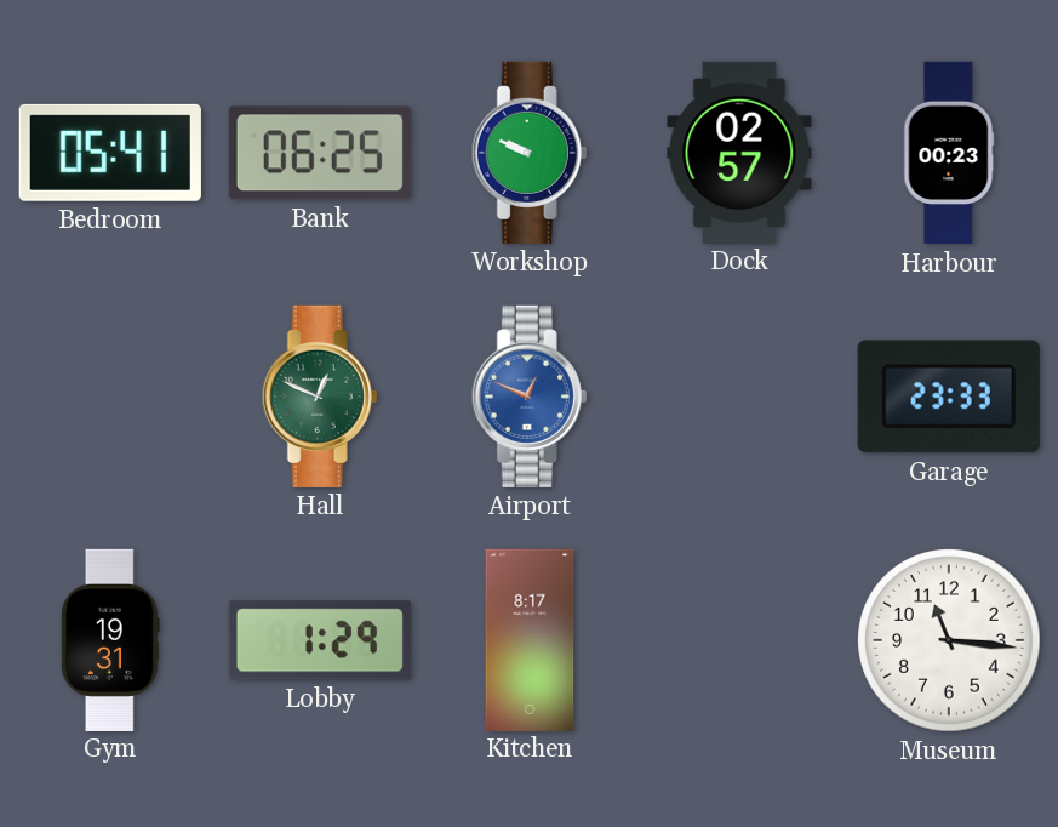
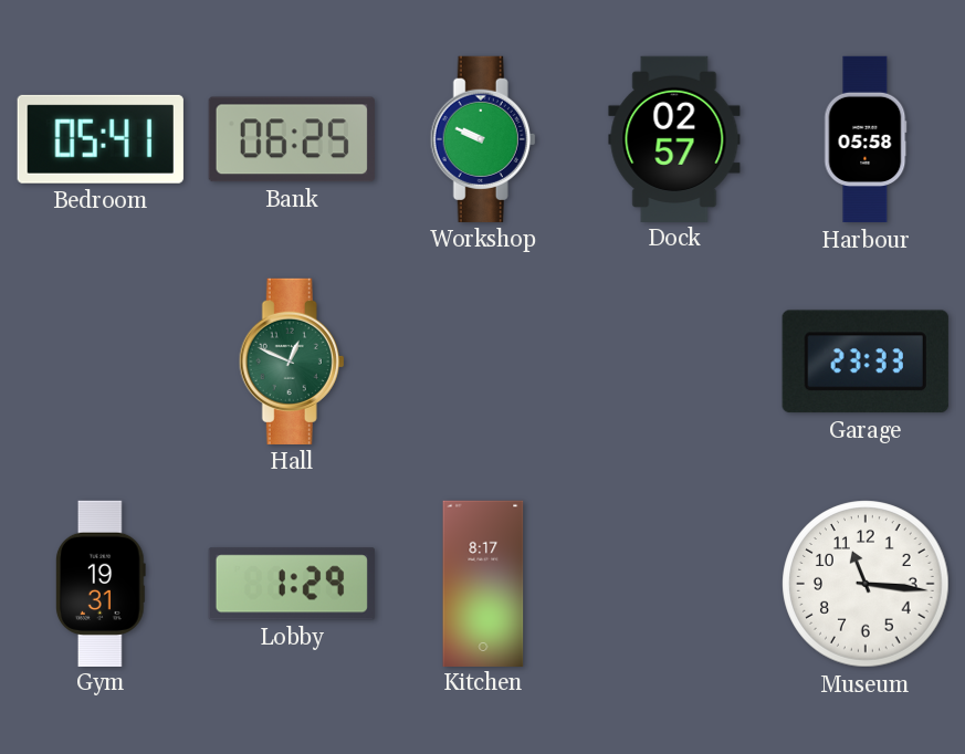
Harbour: 00:23 -> 05:58 (866, 139)
Airport: 12:49 -> none (530, 397)
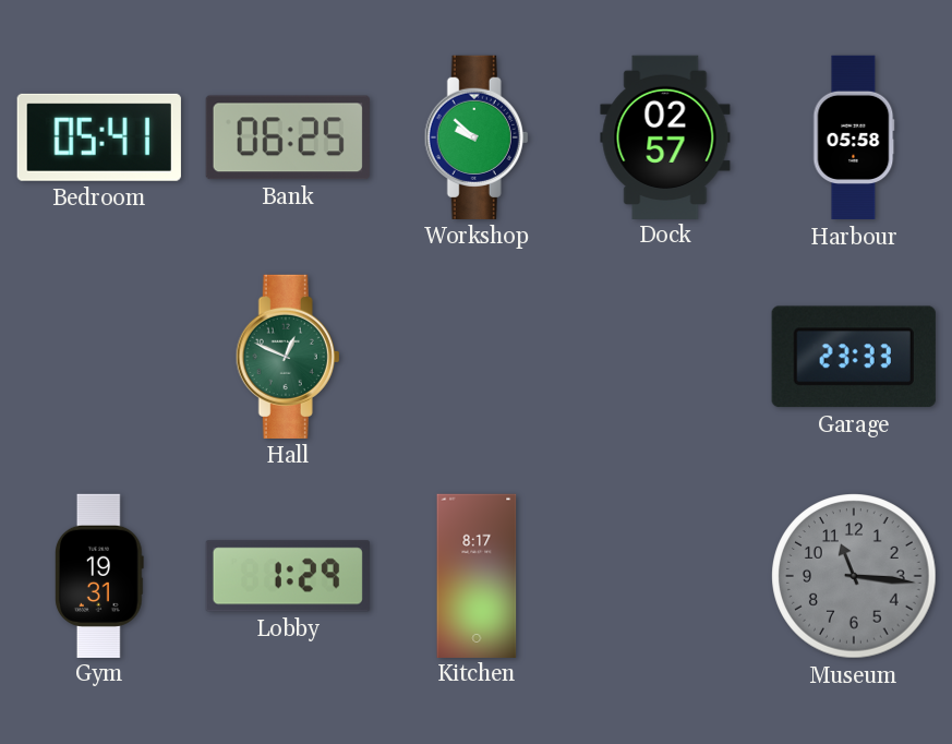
Workshop: 9:49 -> 9:52 (477, 137)
Museum dial: white -> grey (854, 576)
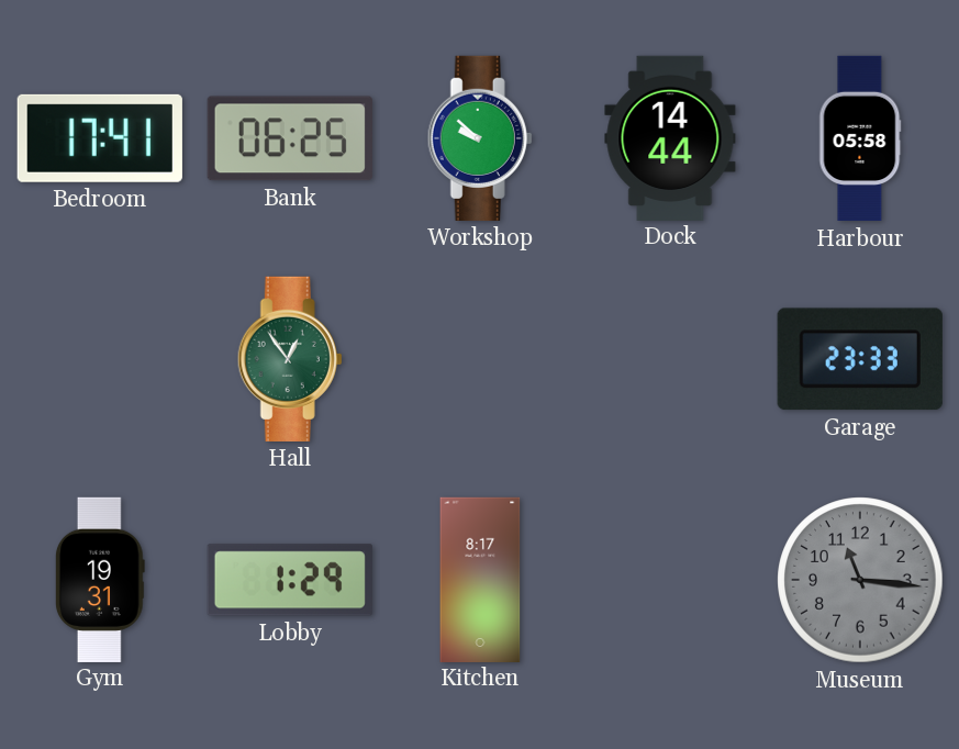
Bedroom: 05:41 -> 17:41 (100, 138)
Dock: 02:57 -> 14:44 (670, 137)
Hall: 12:49 -> 12:54 (290, 359)
